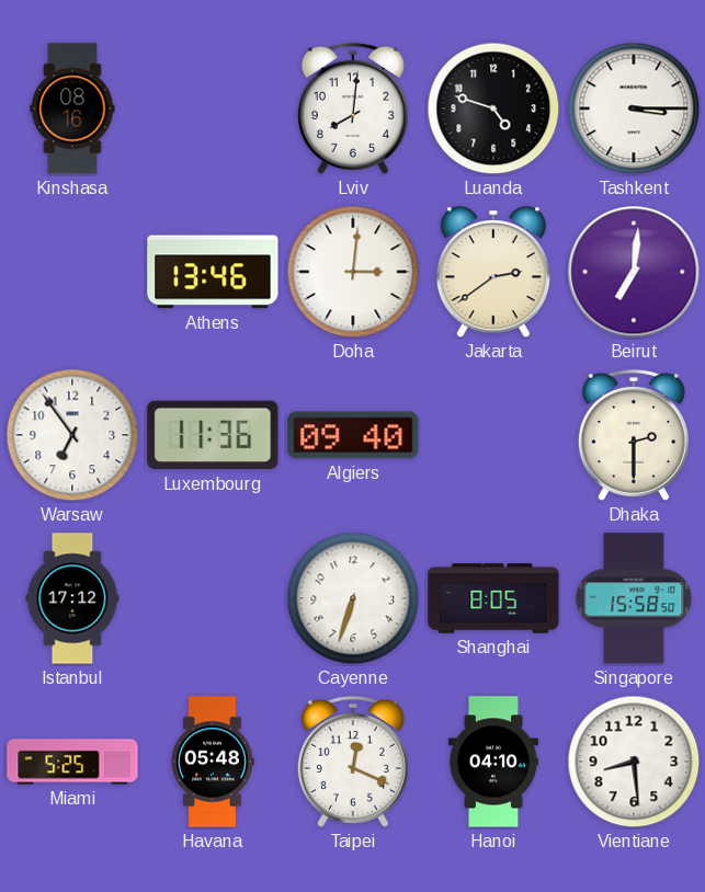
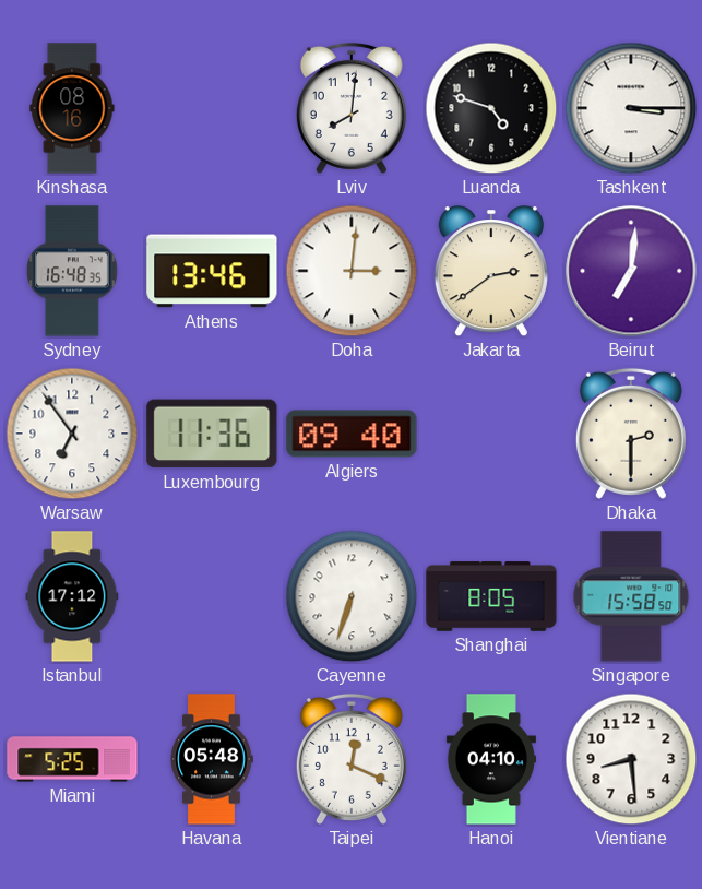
Sydney: none -> 16:48 (73, 271)
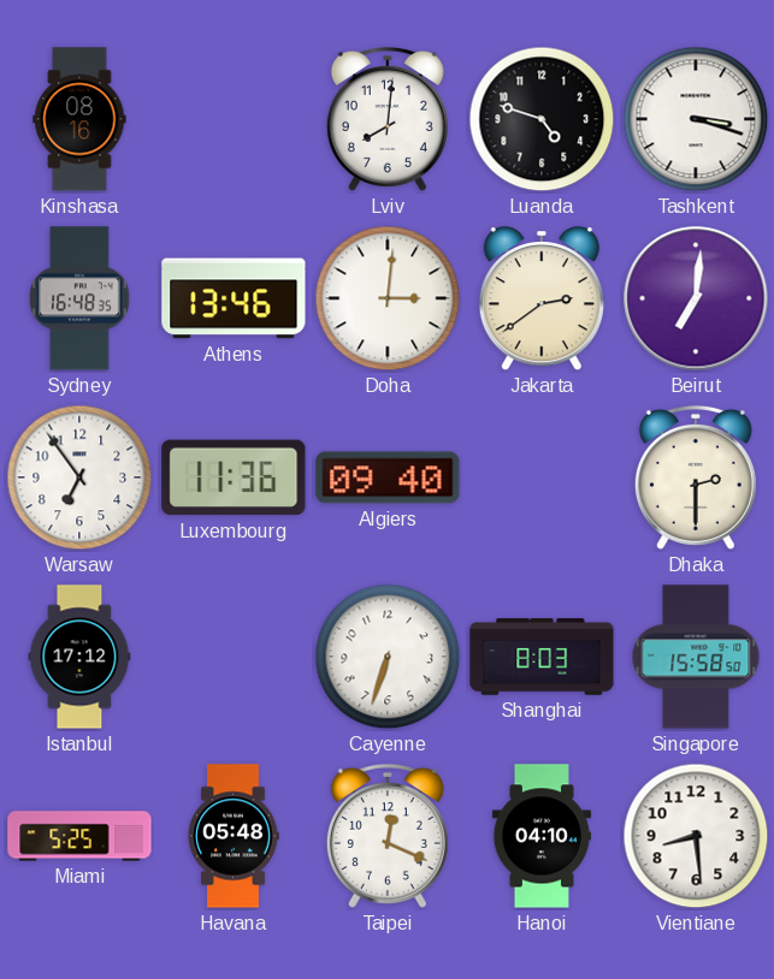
Tashkent: 3:15 -> 3:18 (696, 119)
Shanghai: 8:05 -> 8:03 (542, 657)
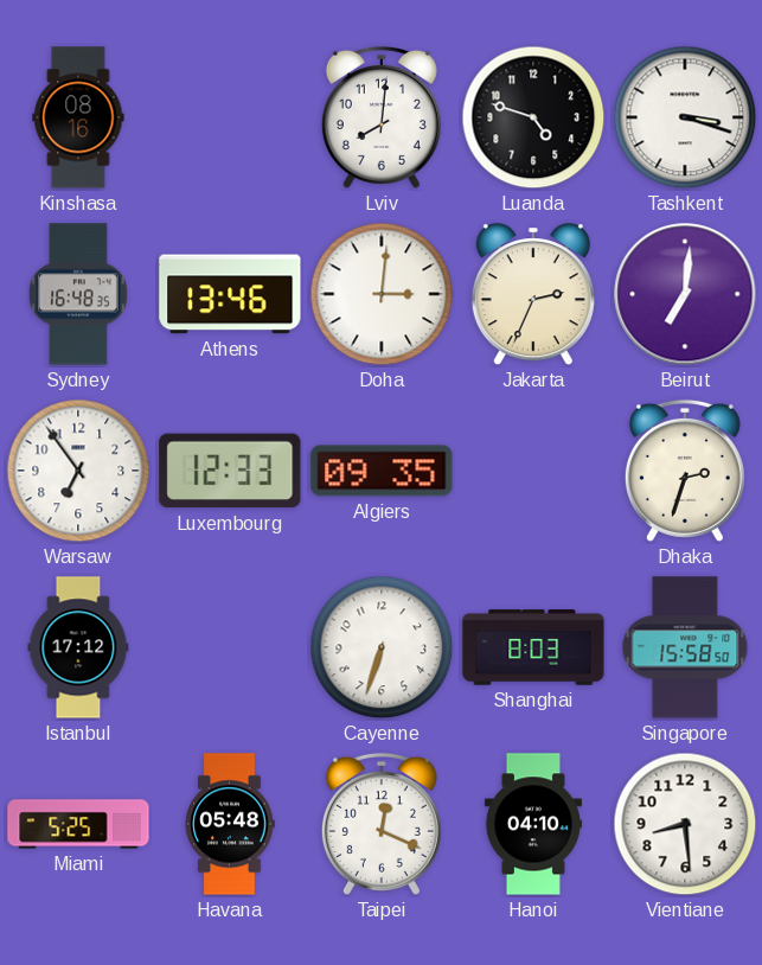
Jakarta: 2:39 -> 2:34 (533, 295)
Luxembourg: 11:36 -> 12:33 (230, 471)
Algiers: 09:40 -> 09:35 (382, 471)
Dhaka: 2:30 -> 2:33 (685, 471)
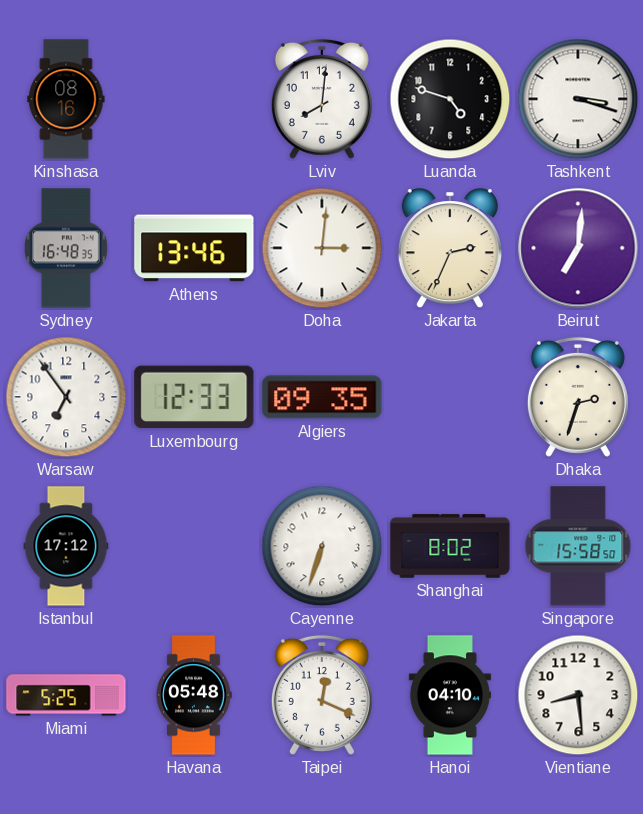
Shanghai: 8:03 -> 8:02 (450, 546)
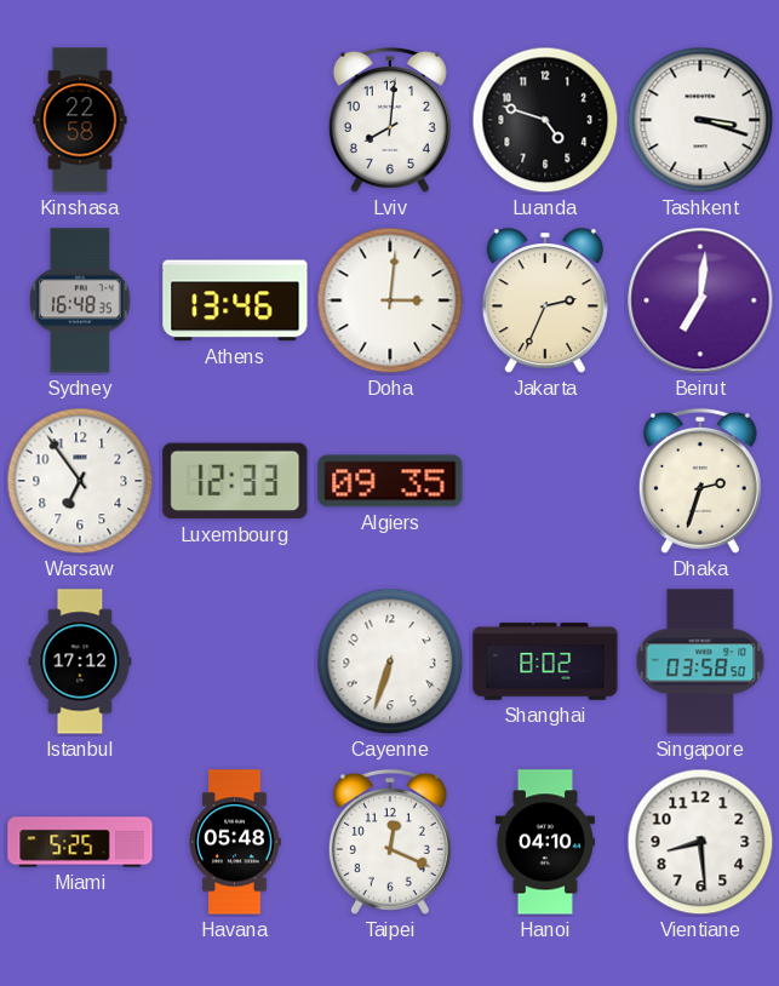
Kinshasa: 08:16 -> 22:58 (80, 120)
Singapore: 15:58 -> 03:58 (700, 661)
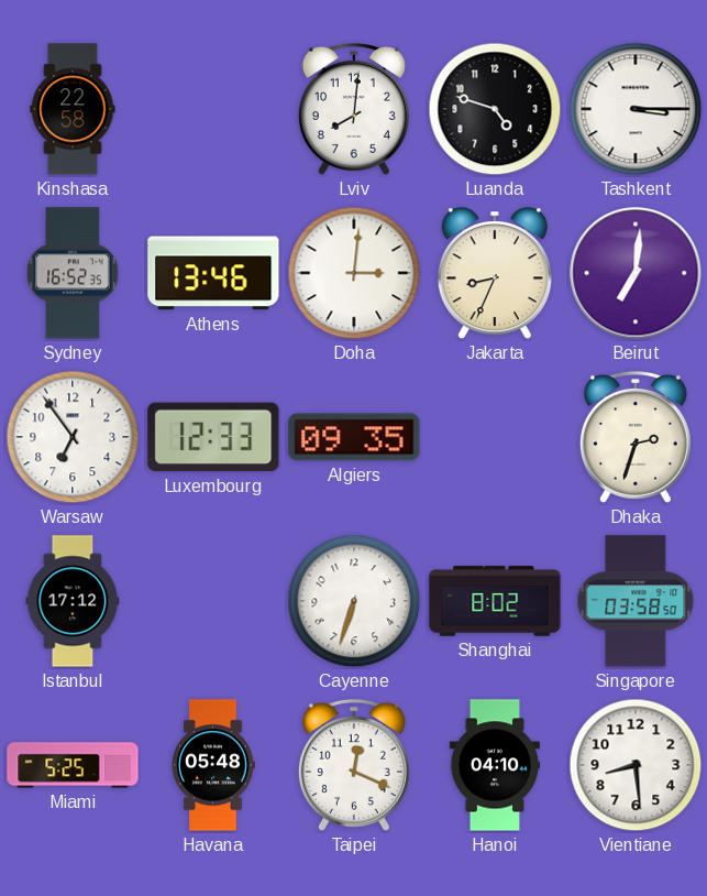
Tashkent: 3:18 -> 3:15 (636, 109)
Sydney: 16:48 -> 16:52 (74, 273)
Jakarta: 2:34 -> 8:34 (495, 274)
